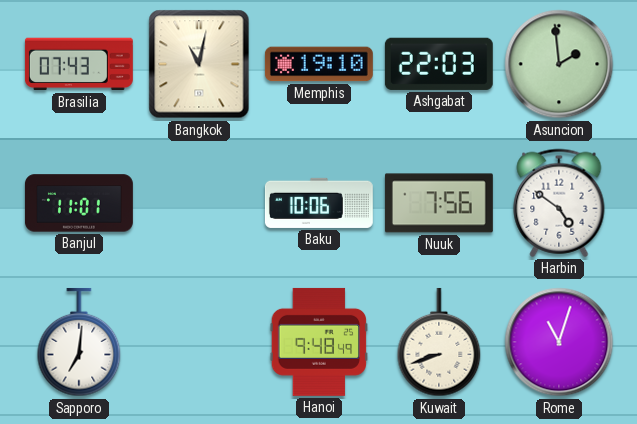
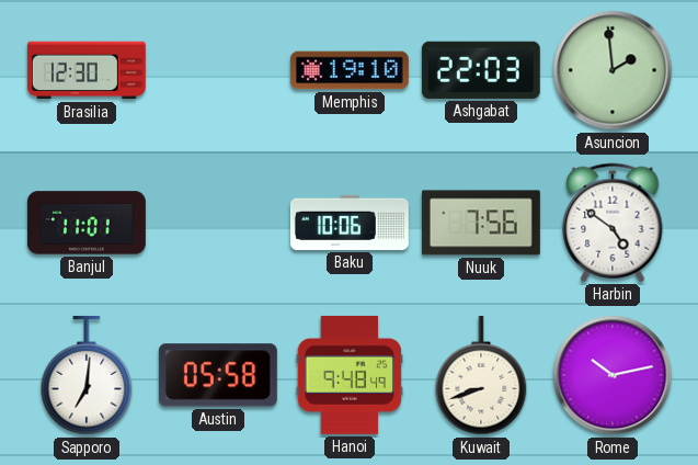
Brasilia: 07:43 -> 12:30 (87, 70)
Bangkok: 11:02 -> none (199, 64)
Austin: none -> 05:58 (218, 375)
Rome: 11:03 -> 10:13 (613, 375)
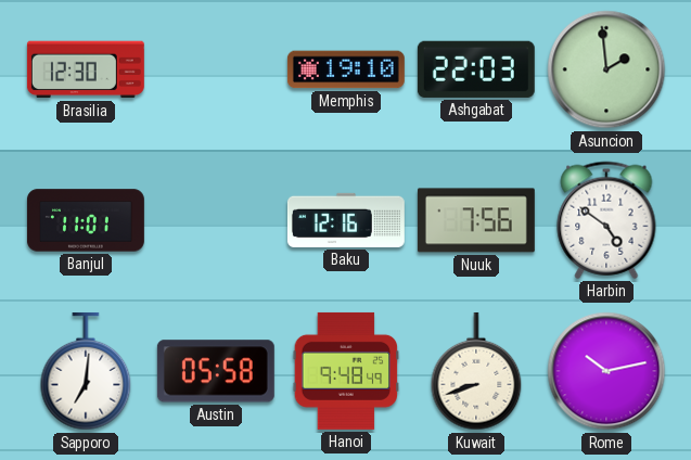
Baku: 10:06 -> 12:16 (346, 220)
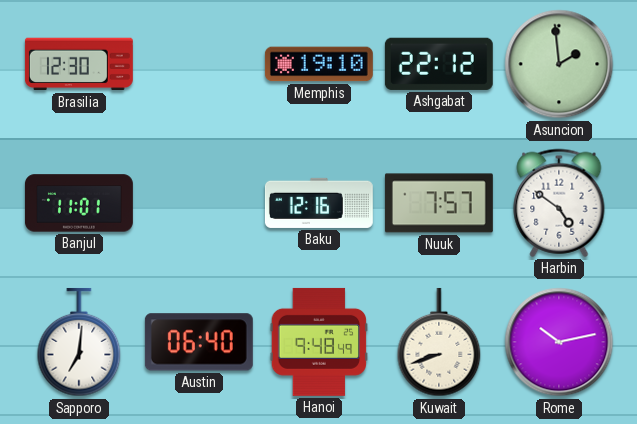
Ashgabat: 22:03 -> 22:12 (439, 64)
Nuuk: 7:56 -> 7:57 (439, 203)
Austin: 05:58 -> 06:40 (199, 342)
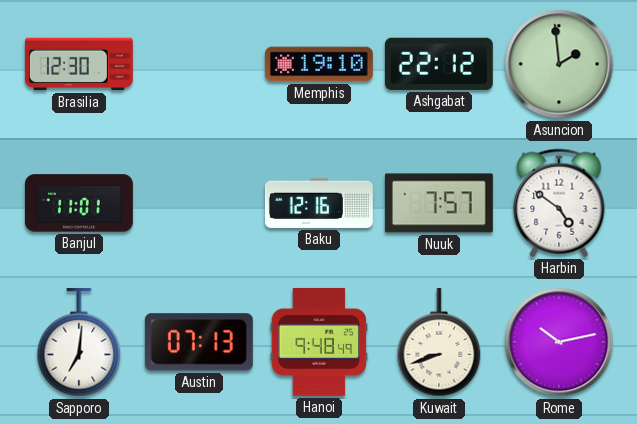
Austin: 06:40 -> 07:13 (199, 342)
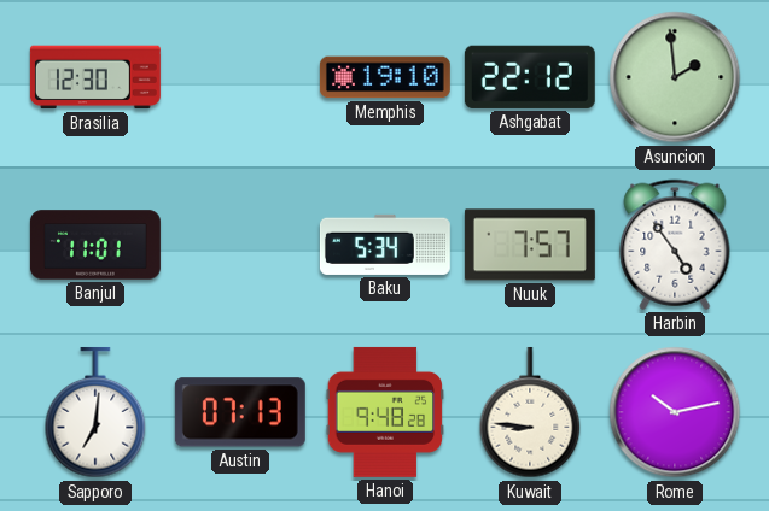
Baku: 12:16 -> 5:34 (385, 245)
Harbin: 4:51 -> 4:54 (675, 245)
Hanoi: 9:48:49 -> 9:48:28 (385, 412)
Kuwait: 8:42 -> 8:46 (530, 412)
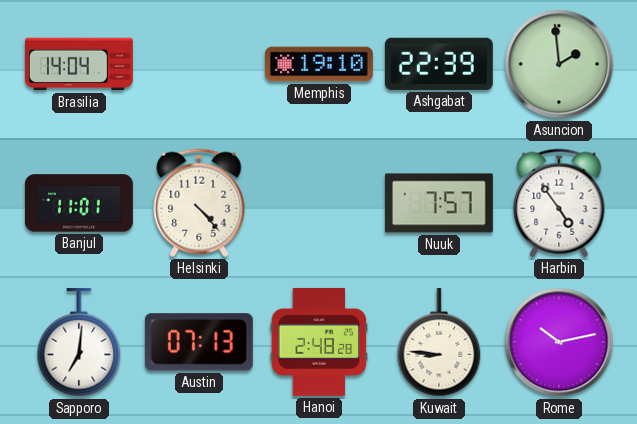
Brasilia: 12:30 -> 14:04 (79, 64)
Ashgabat: 22:12 -> 22:39 (439, 64)
Helsinki: none -> 4:23 (199, 203)
Baku: 5:34 -> none (385, 245)
Hanoi: 9:48 -> 2:48 (319, 342)
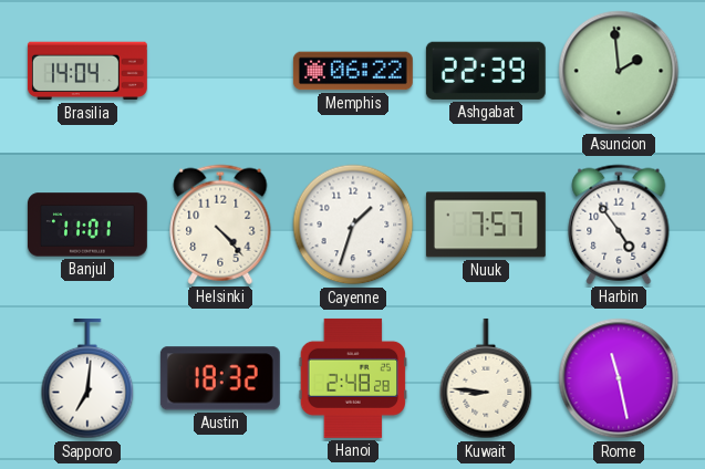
Memphis: 19:10 -> 06:22 (353, 71)
Cayenne: none -> 1:33 (353, 225)
Austin: 07:13 -> 18:32 (220, 378)
Rome: 10:13 -> 11:28 (619, 378)
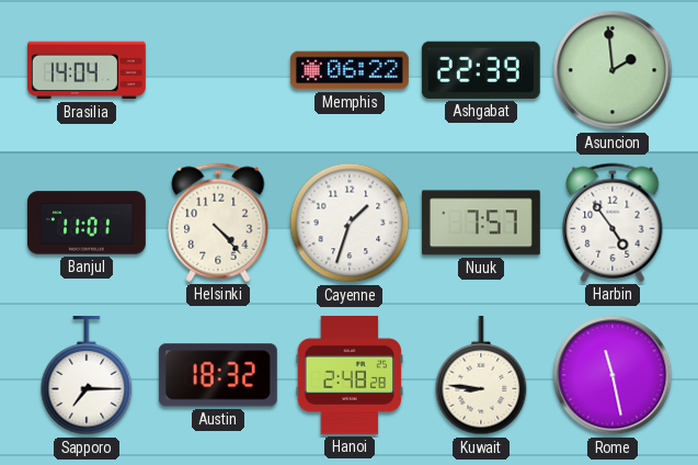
Sapporo: 7:01 -> 7:15 (87, 375)
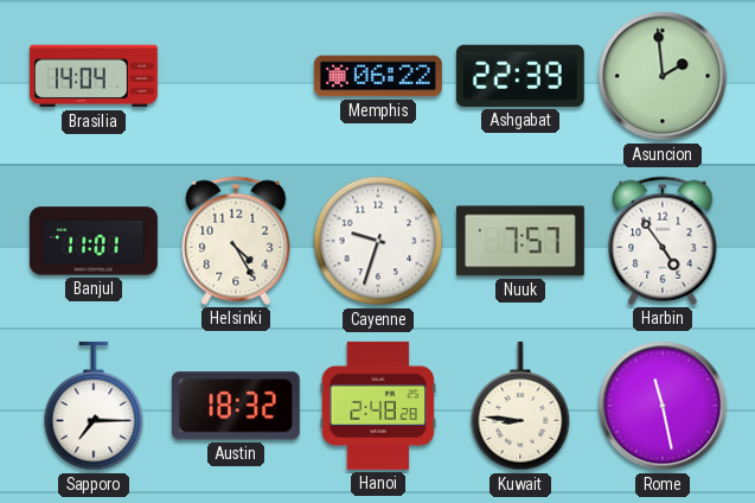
Helsinki: 4:23 -> 4:25 (236, 241)
Cayenne: 1:33 -> 9:33 (378, 241)
